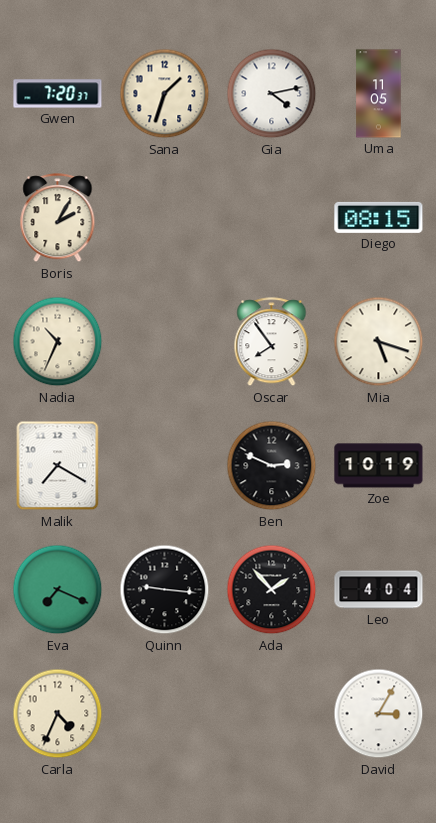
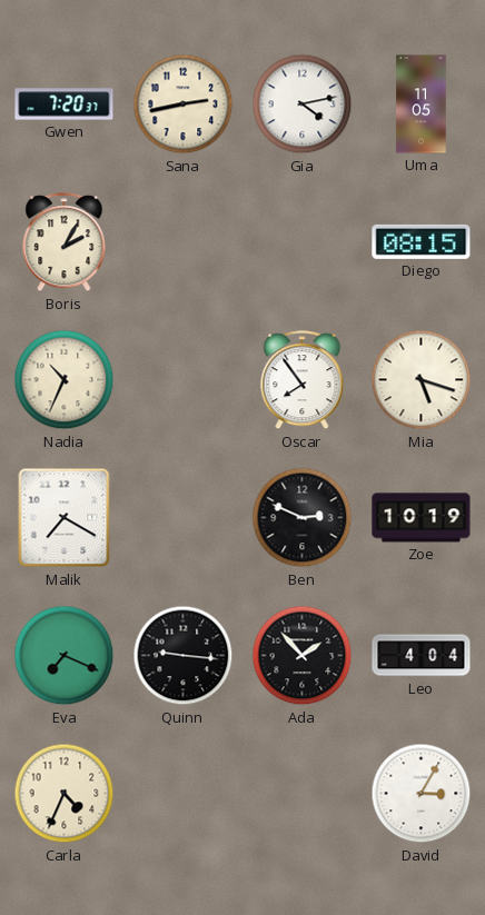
Sana: 1:33 -> 2:43 (184, 105)
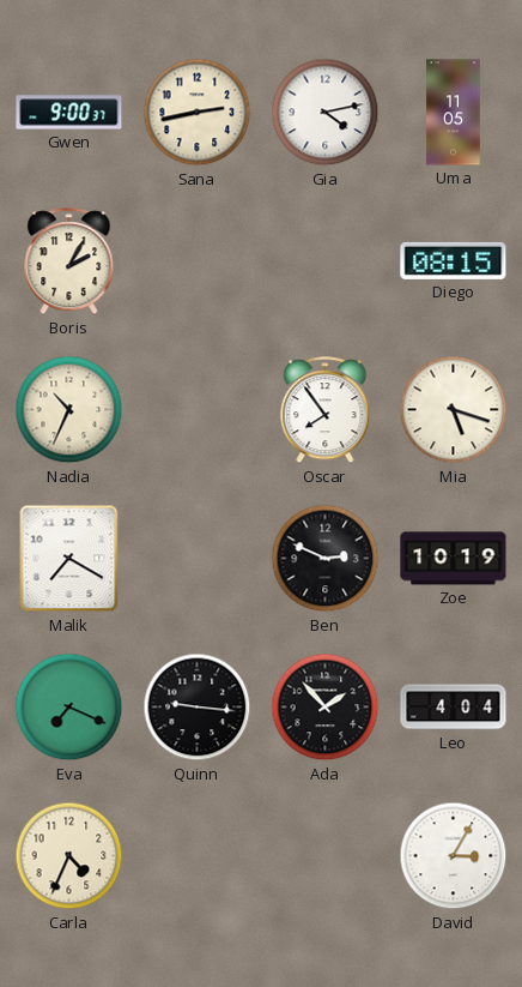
Gwen: 7:20 -> 9:00 (69, 113)
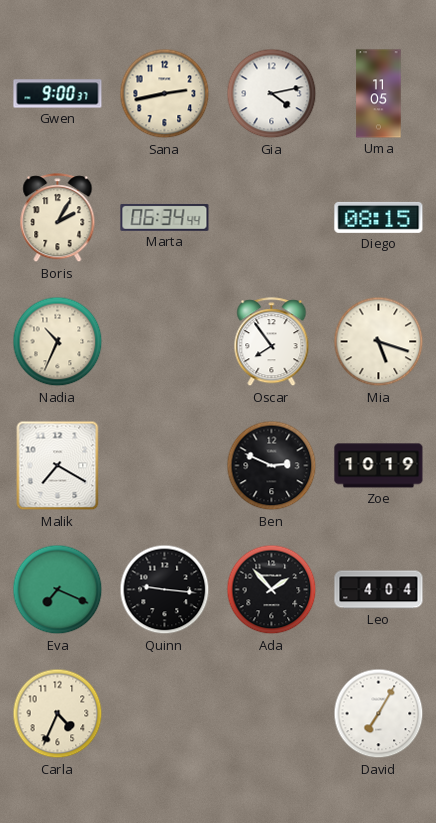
Marta: none -> 06:34 (165, 217)
David: 3:05 -> 7:05 (379, 714)
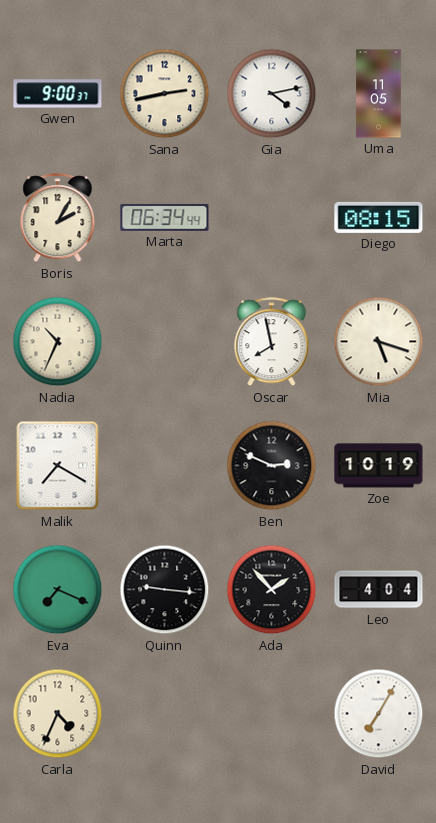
Oscar: 7:54 -> 7:58 (272, 342)
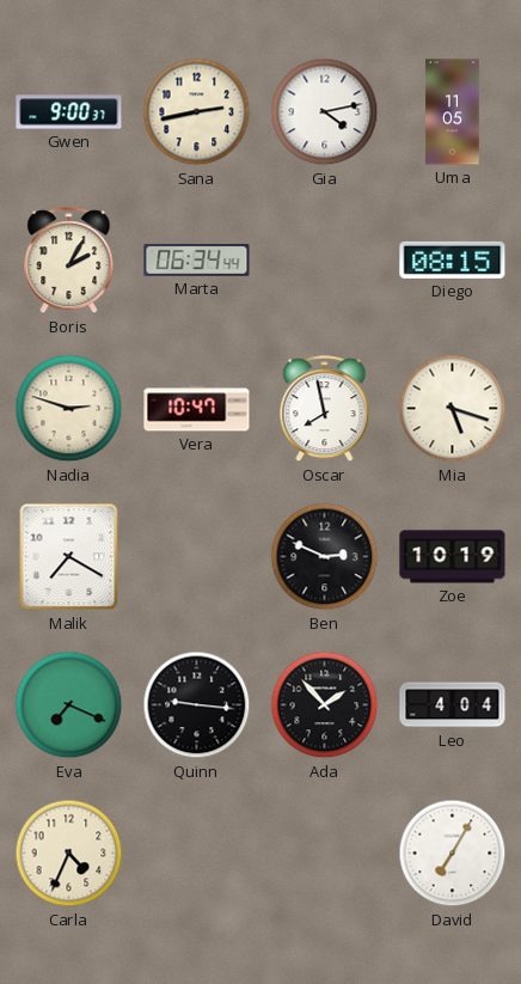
Nadia: 10:34 -> 2:48 (69, 409)
Vera: none -> 10:47 (197, 409)
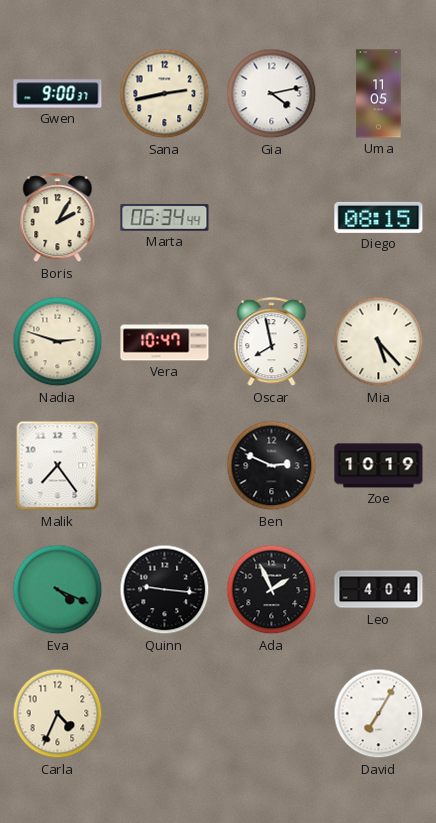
Mia: 5:18 -> 5:23 (379, 342)
Malik: 7:20 -> 7:24 (58, 466)
Eva: 7:19 -> 4:19 (58, 590)
Ada: 1:53 -> 1:56 (272, 590)
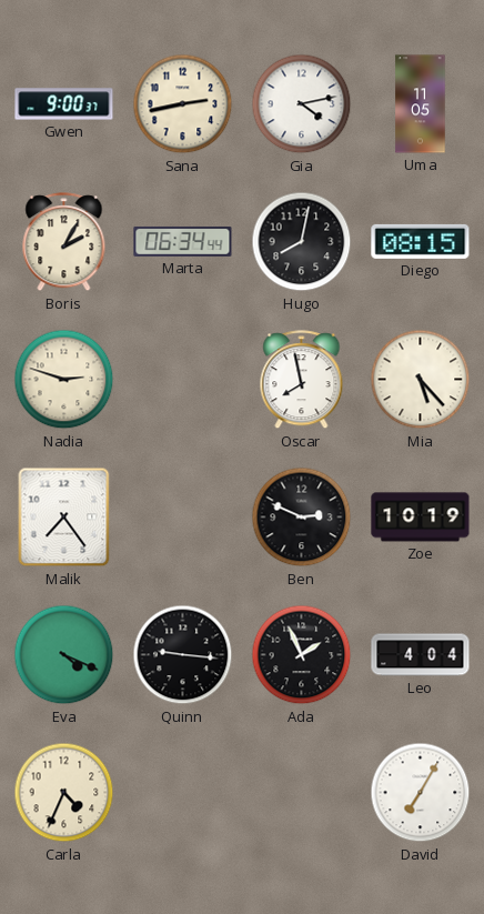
Hugo: none -> 8:02 (302, 242)
Vera: 10:47 -> none (165, 342)
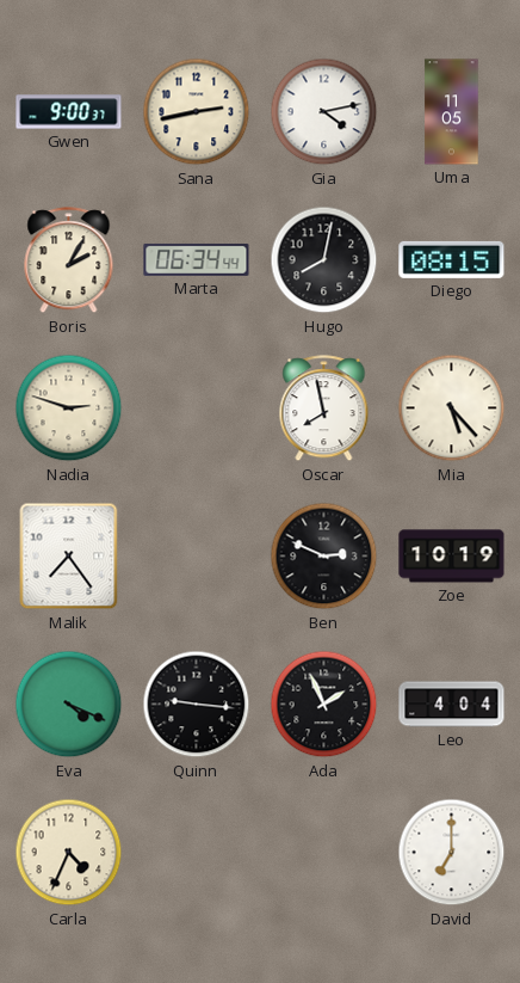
David: 7:05 -> 7:00 (452, 853)
